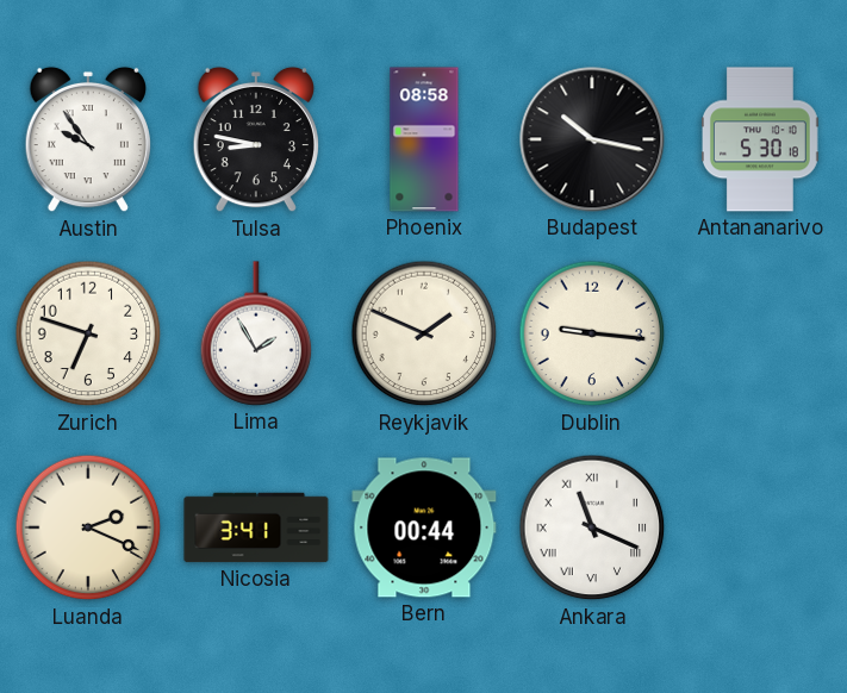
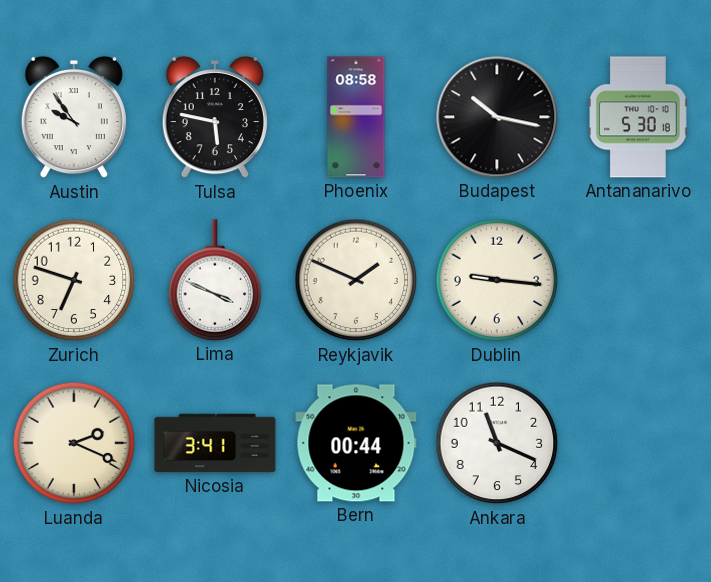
Tulsa: 8:47 -> 5:47 (215, 117)
Lima: 1:55 -> 3:49 (215, 280)
Ankara numerals: Roman -> Arabic (497, 443)
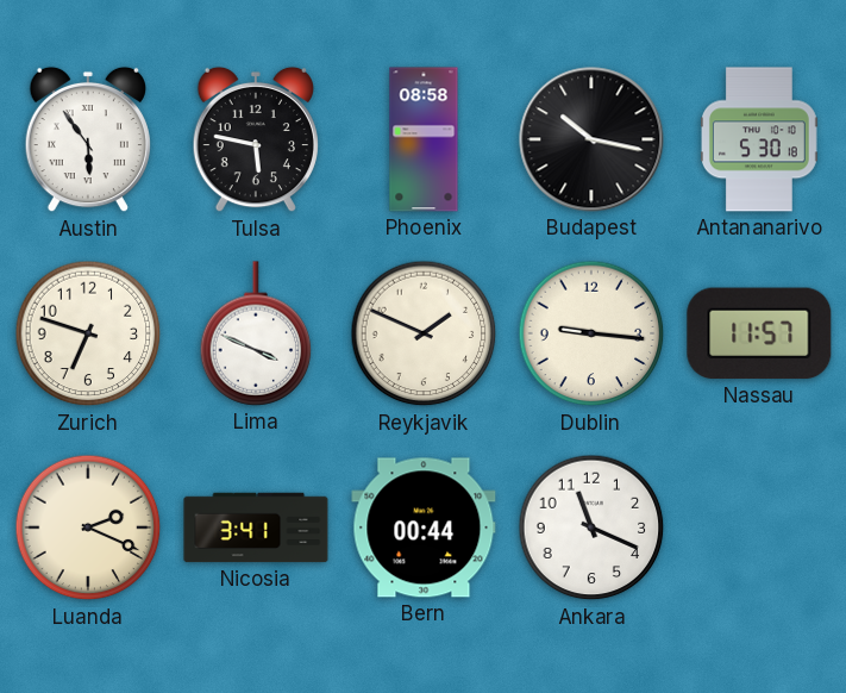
Austin: 9:54 -> 5:54 (88, 139)
Nassau: none -> 11:57 (759, 333)
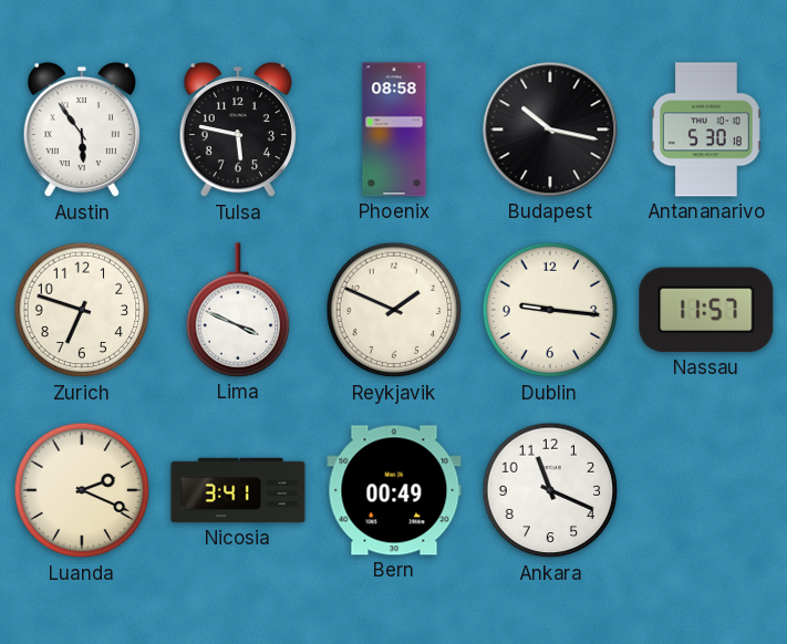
Bern: 00:44 -> 00:49 (394, 490)
